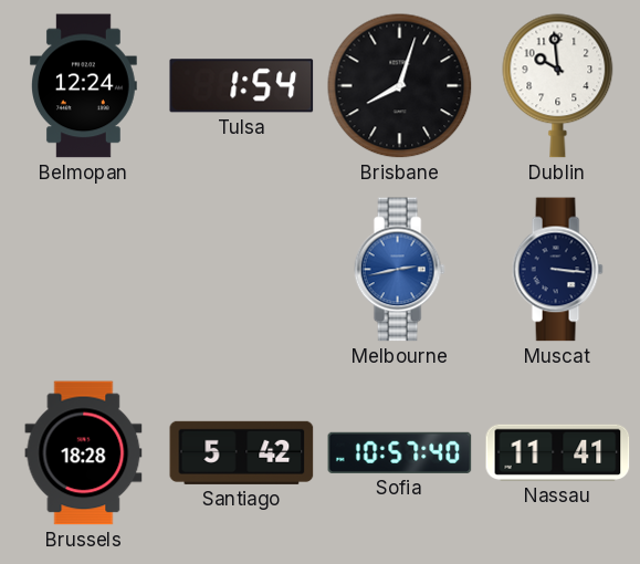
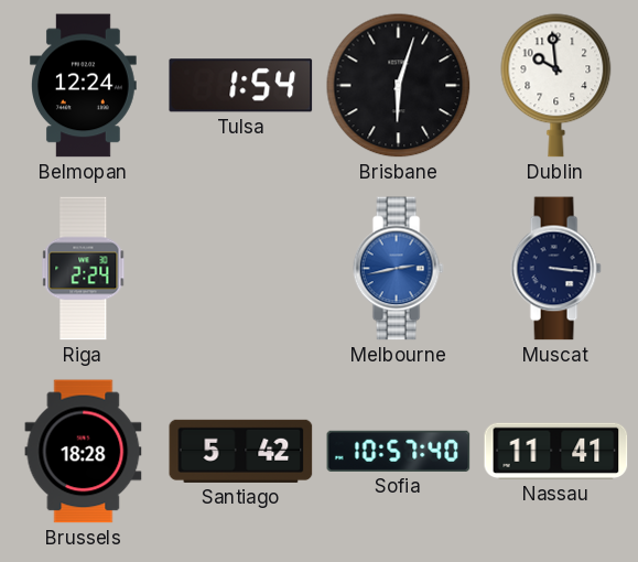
Brisbane: 8:03 -> 6:03 (399, 86)
Riga: none -> 2:24 (84, 269)
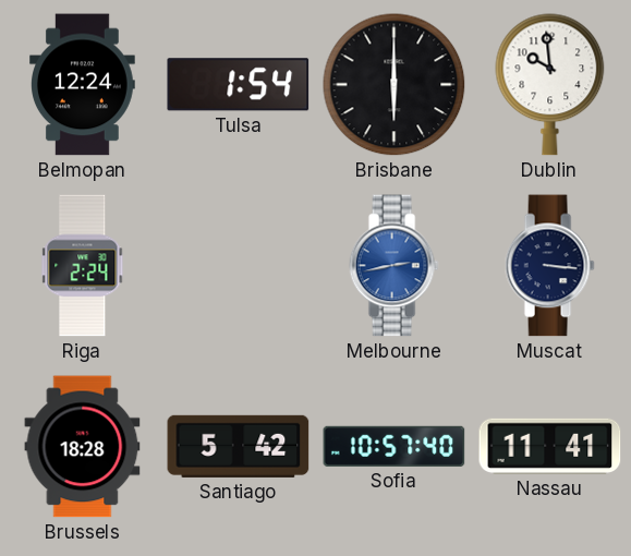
Brisbane: 6:03 -> 6:00 (395, 85)
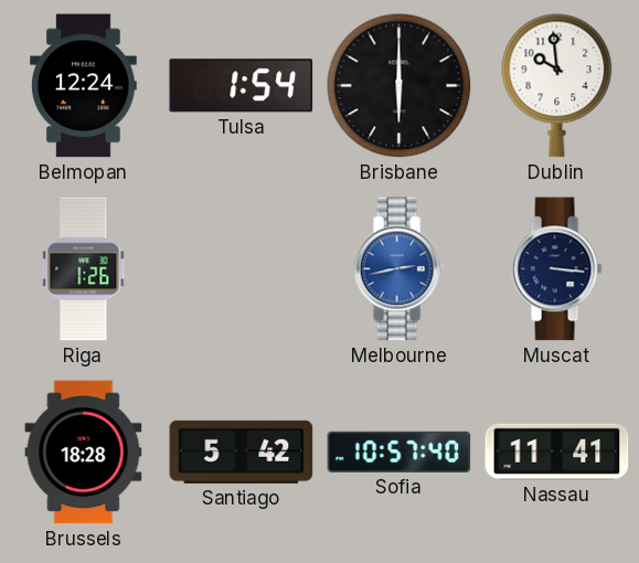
Riga: 2:24 -> 1:26 (84, 269)
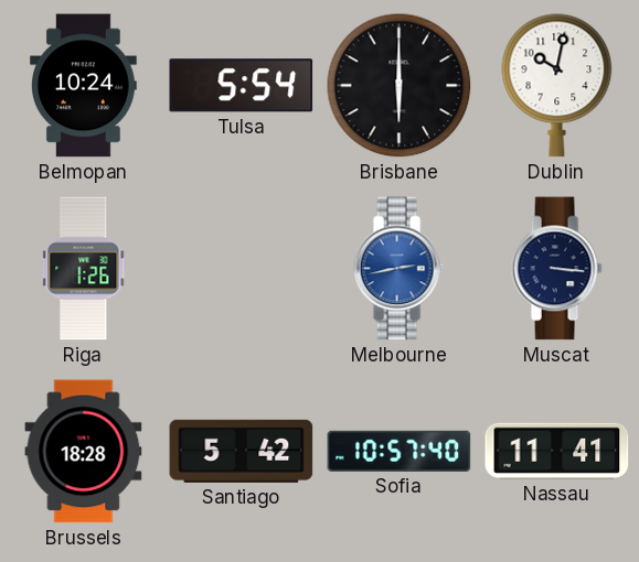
Belmopan: 12:24 -> 10:24 (84, 86)
Tulsa: 1:54 -> 5:54 (242, 86)
Dublin: 9:59 -> 10:02 (557, 86)
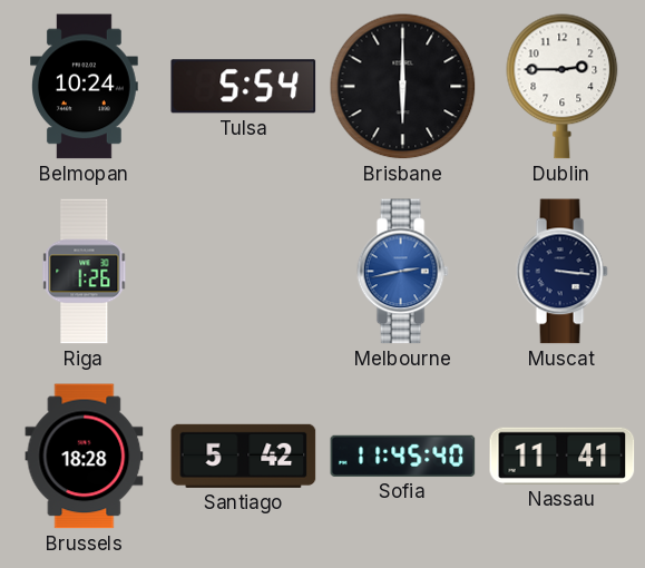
Dublin: 10:02 -> 2:45 (563, 87)
Sofia: 10:57 -> 11:45 (403, 456)
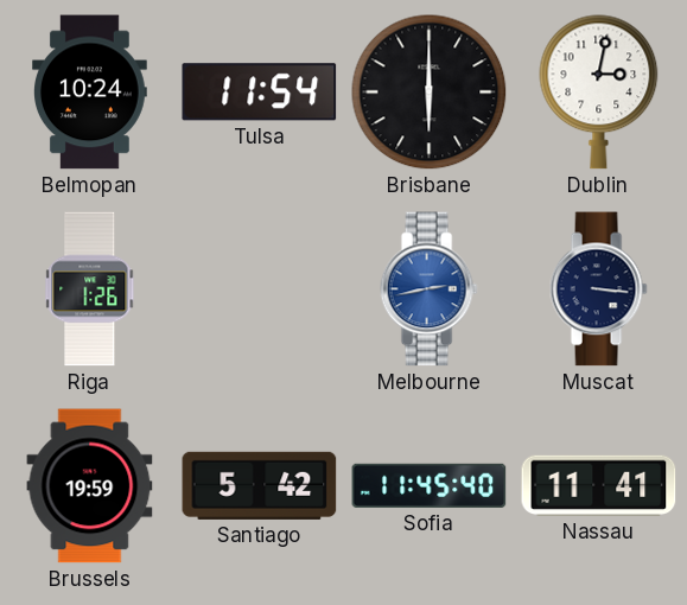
Tulsa: 5:54 -> 11:54 (260, 93)
Dublin: 2:45 -> 3:02 (599, 93)
Brussels: 18:28 -> 19:59 (90, 486)
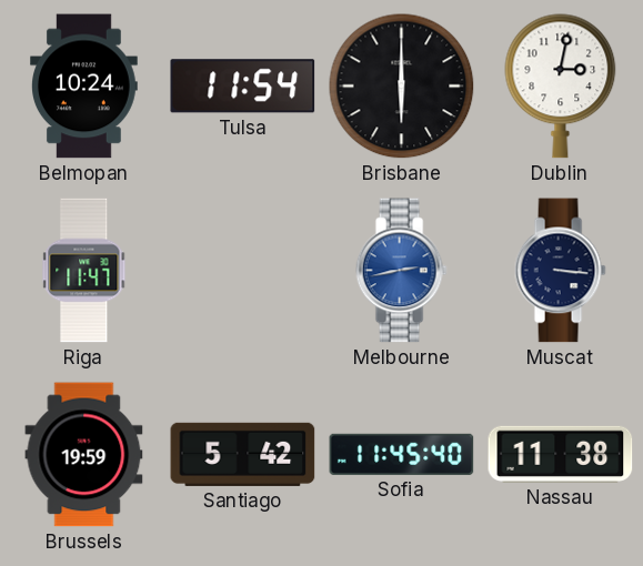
Riga: 1:26 -> 11:47 (84, 271)
Nassau: 11:41 -> 11:38 (561, 454)
